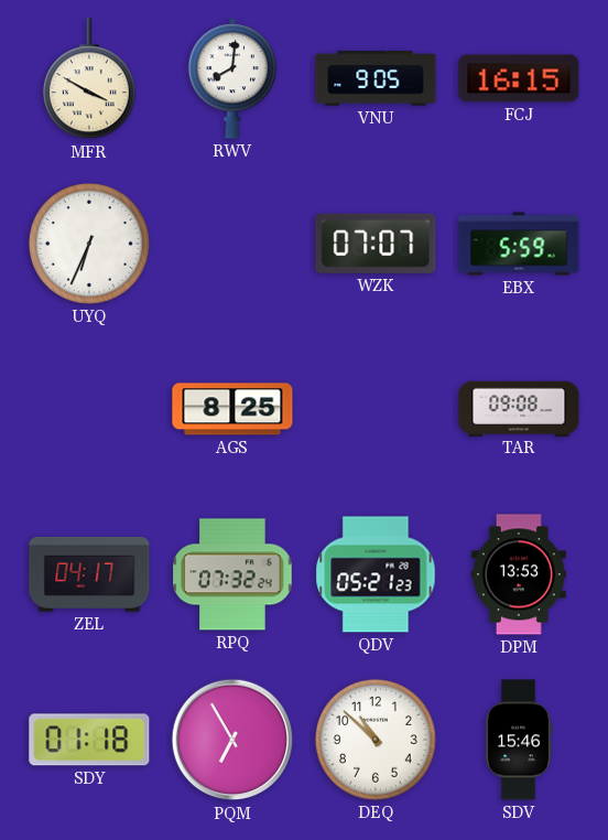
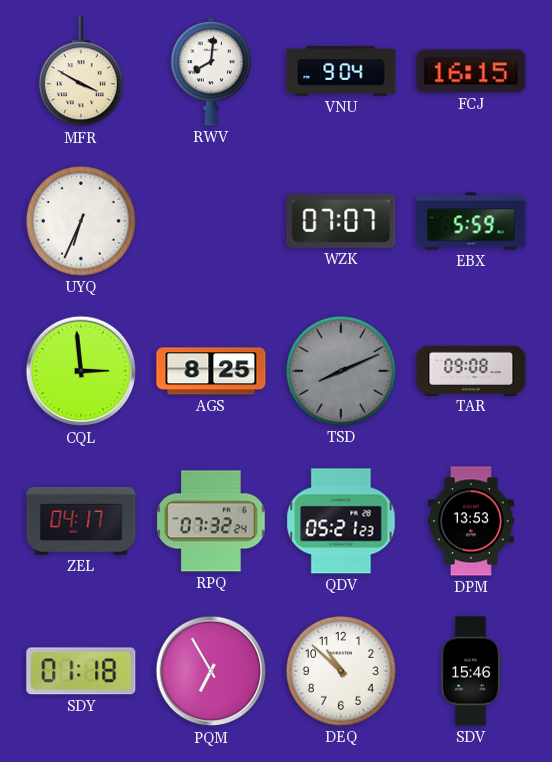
VNU: 9:05 -> 9:04 (341, 71)
CQL: none -> 2:59 (81, 371)
TSD: none -> 8:11 (341, 371)
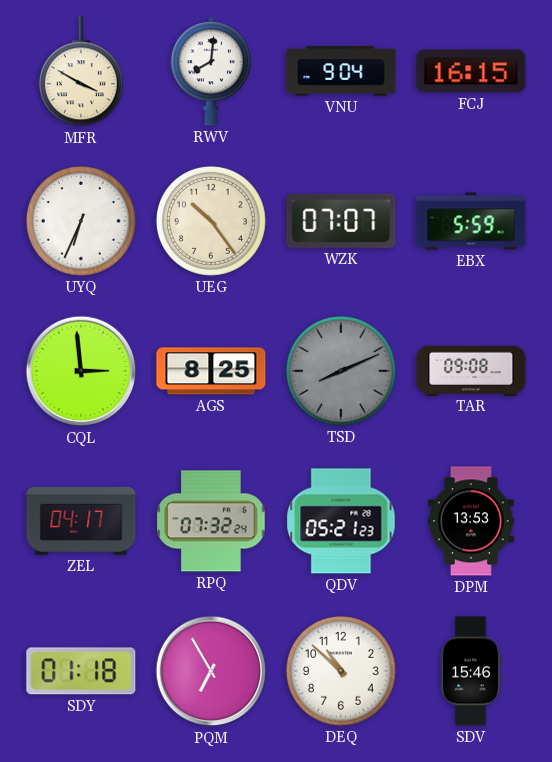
UEG: none -> 10:24 (211, 221)
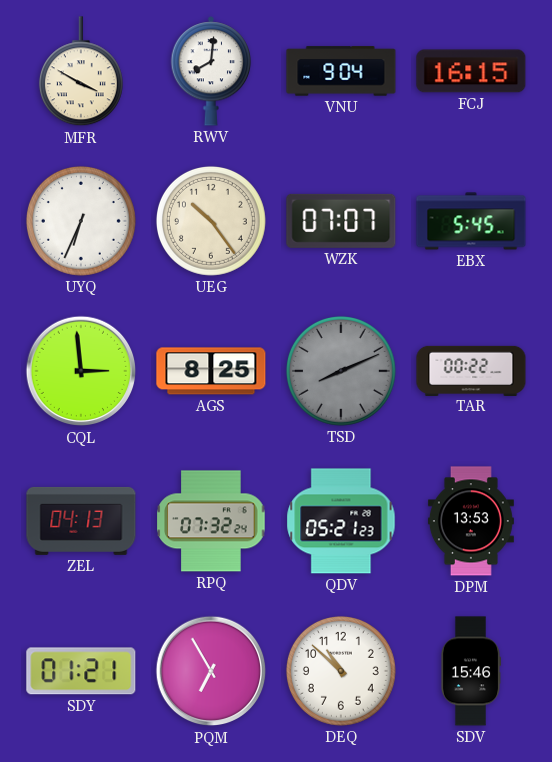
EBX: 5:59 -> 5:45 (471, 221)
TAR: 09:08 -> 00:22 (471, 370)
ZEL: 04:17 -> 04:13 (81, 521)
SDY: 01:18 -> 01:21 (81, 671)
